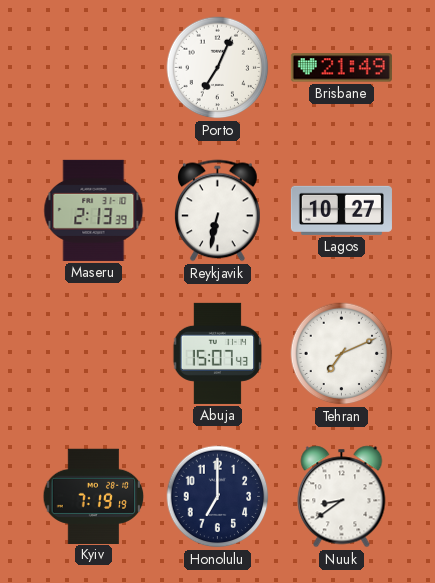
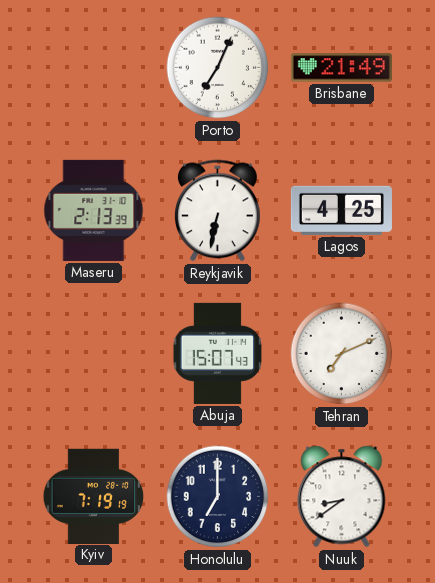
Lagos: 10:27 -> 4:25 (341, 210)
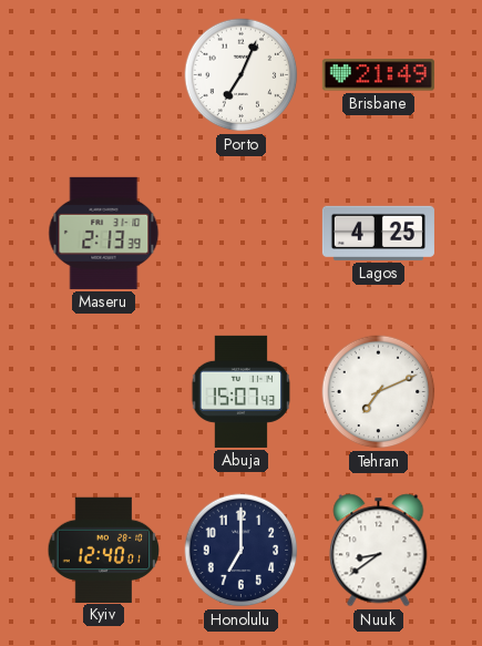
Reykjavik: 6:32 -> none (217, 211)
Kyiv: 7:19 -> 12:40 (104, 550)
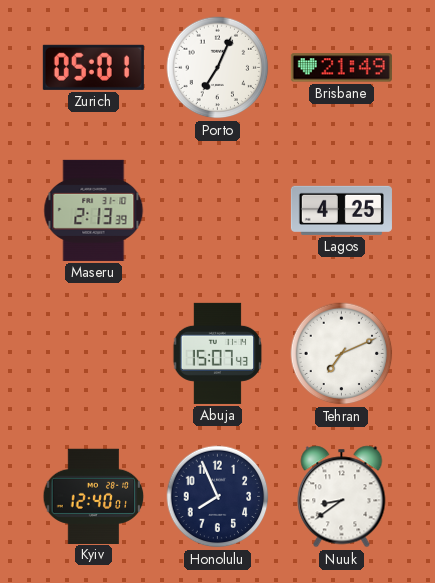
Zurich: none -> 05:01 (93, 67)
Honolulu: 7:00 -> 7:56 (218, 497)
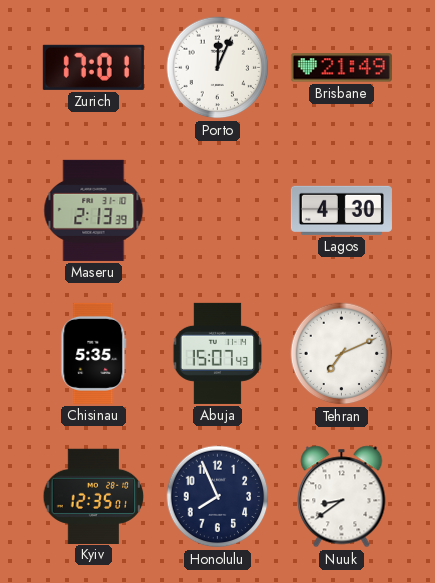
Zurich: 05:01 -> 17:01 (93, 67)
Porto: 7:04 -> 12:04 (218, 68)
Lagos: 4:25 -> 4:30 (341, 210)
Chisinau: none -> 5:35 (94, 353)
Kyiv: 12:40 -> 12:35 (94, 496)
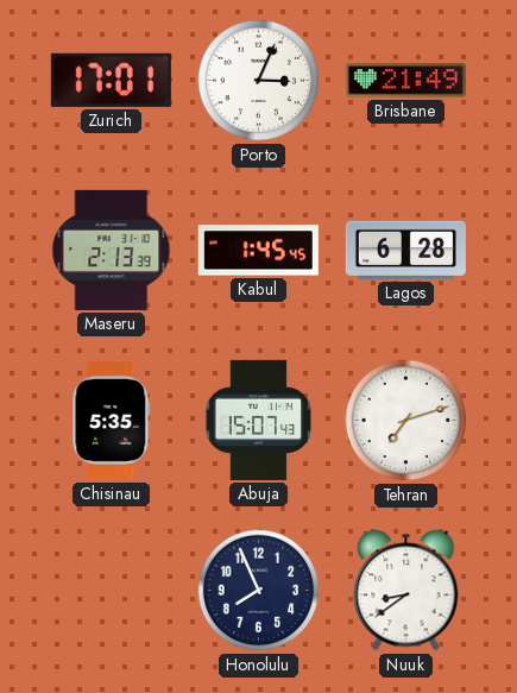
Porto: 12:04 -> 3:04 (259, 81)
Kabul: none -> 1:45 (258, 251)
Lagos: 4:30 -> 6:28 (405, 250)
Tehran: 7:11 -> 7:12 (406, 421)
Kyiv: 12:35 -> none (94, 496)
